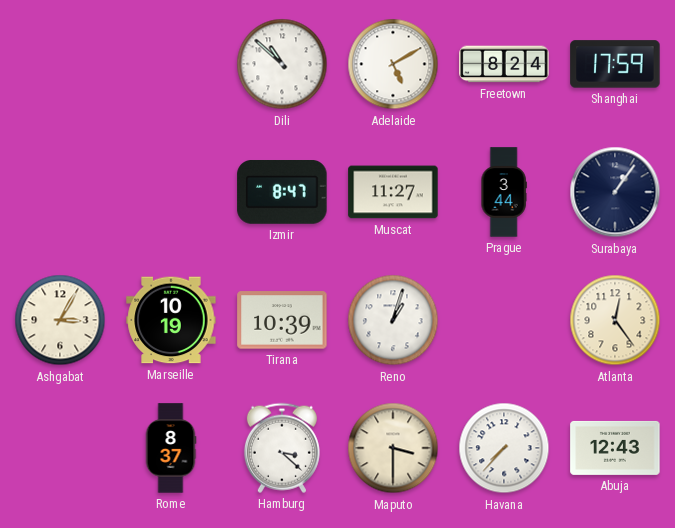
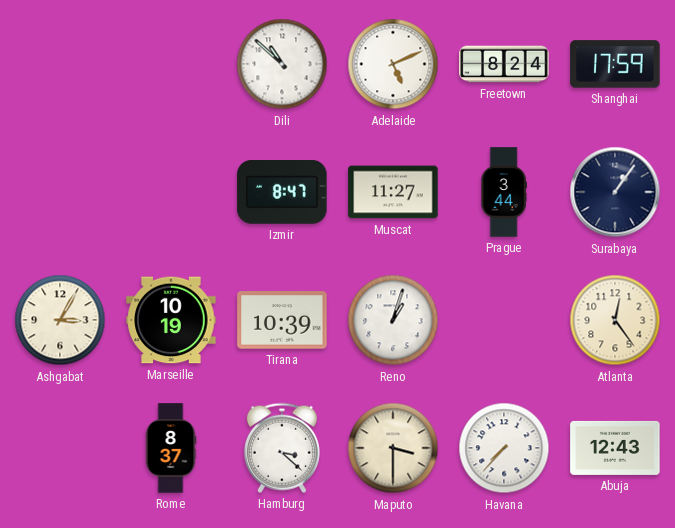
Adelaide: 5:10 -> 5:11 (393, 64)
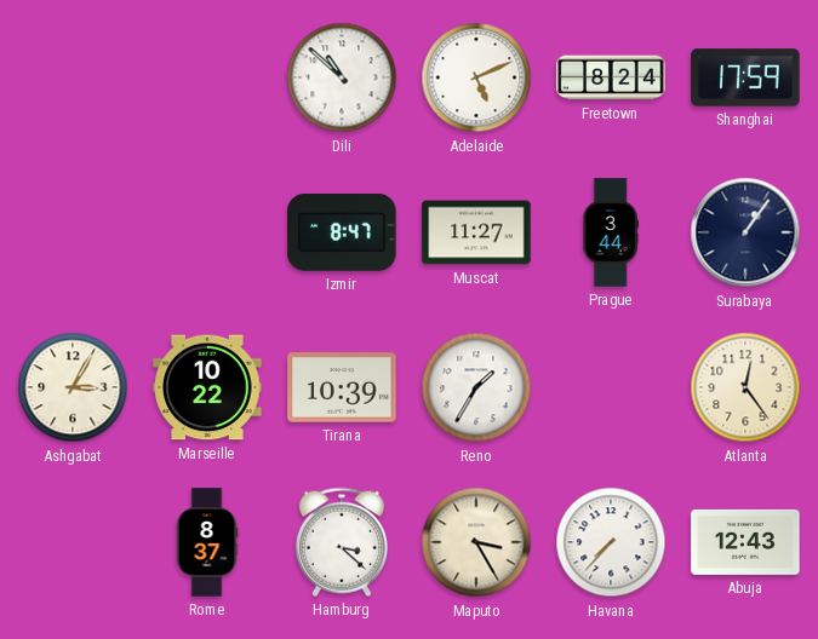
Marseille: 10:19 -> 10:22 (207, 387)
Reno: 1:03 -> 1:35 (476, 387)
Maputo: 3:30 -> 3:25 (476, 542)
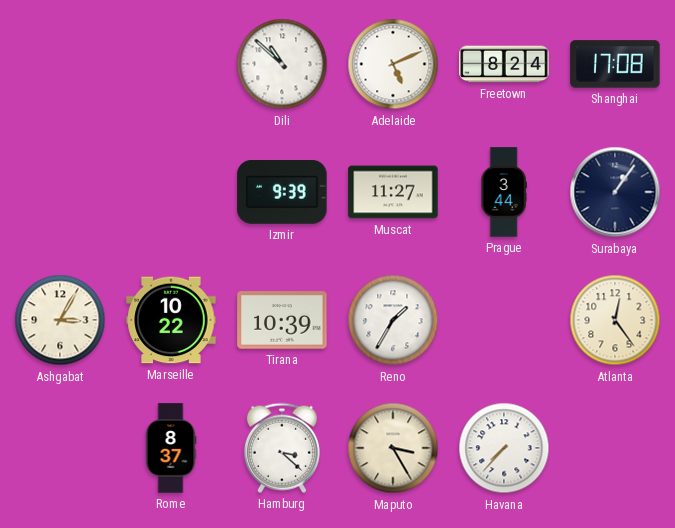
Shanghai: 17:59 -> 17:08 (615, 64)
Izmir: 8:47 -> 9:39 (282, 193)
Abuja: 12:43 -> none (745, 542)
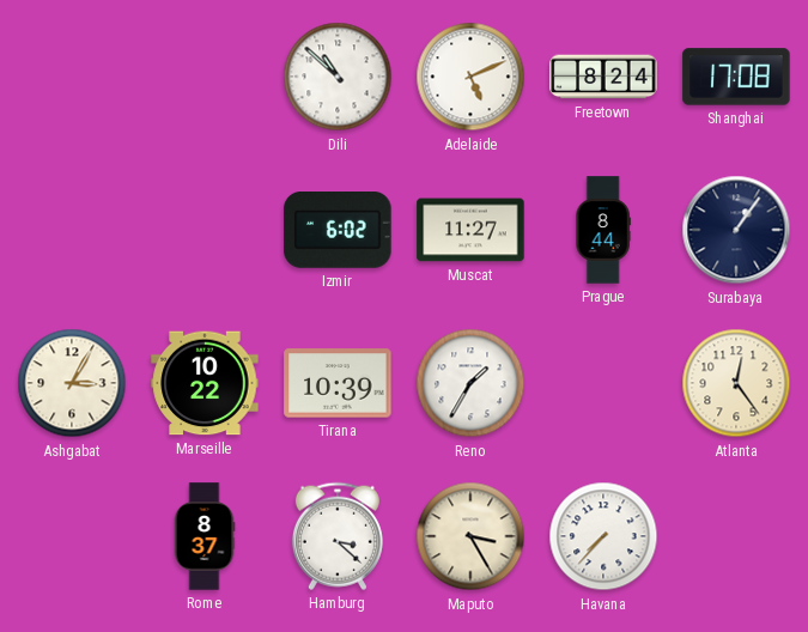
Izmir: 9:39 -> 6:02 (338, 231)
Prague: 3:44 -> 8:44 (603, 230)
